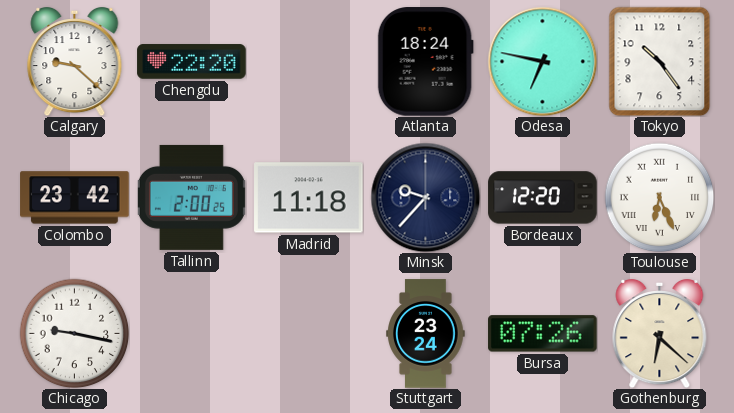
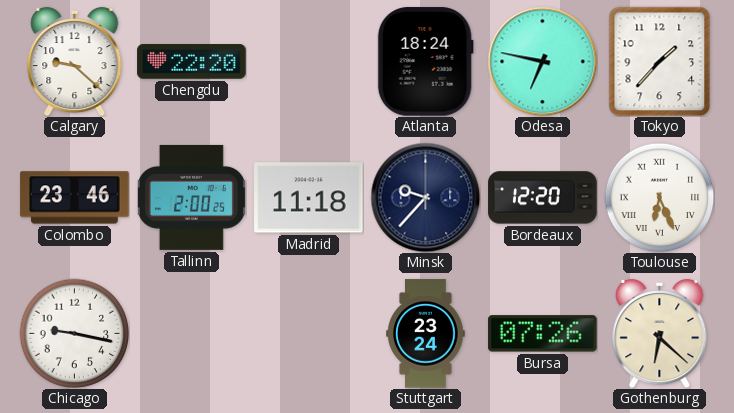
Tokyo: 10:24 -> 1:37 (660, 61)
Colombo: 23:42 -> 23:46 (75, 198)
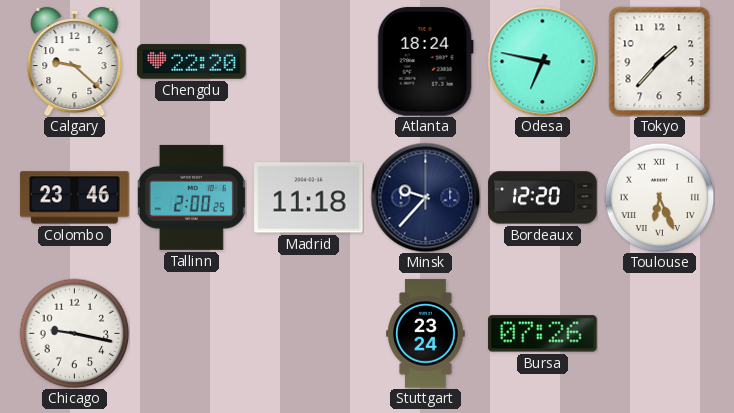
Gothenburg: 6:22 -> none (660, 333)
